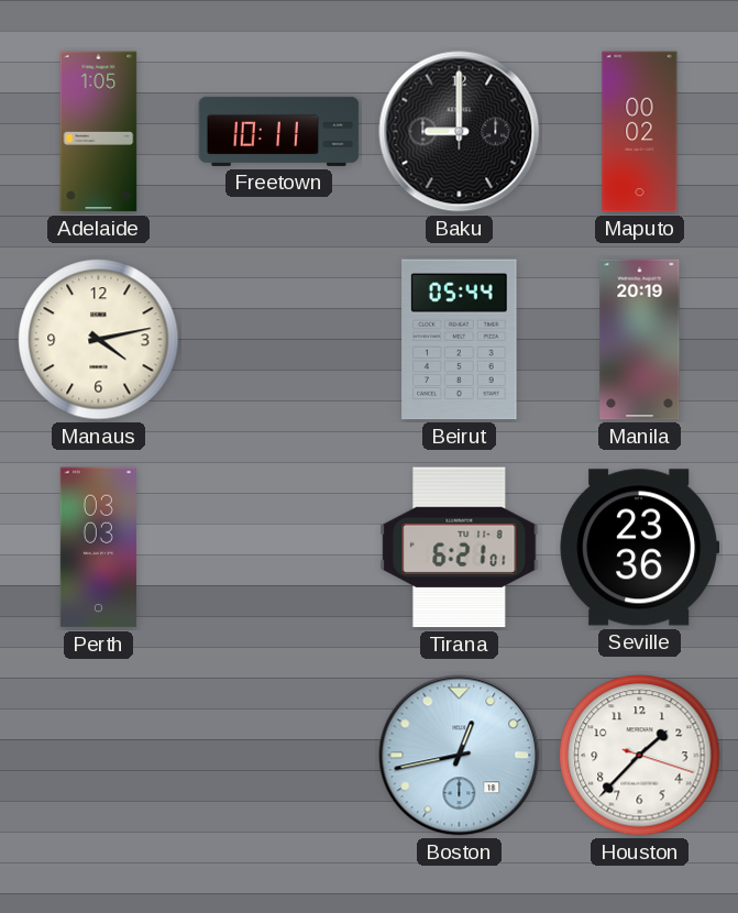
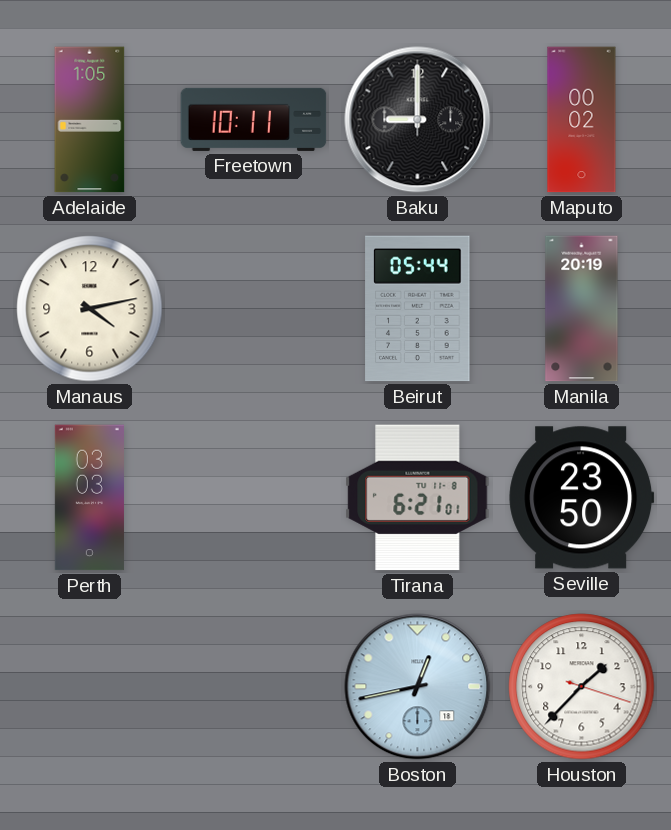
Seville: 23:36 -> 23:50 (582, 498)
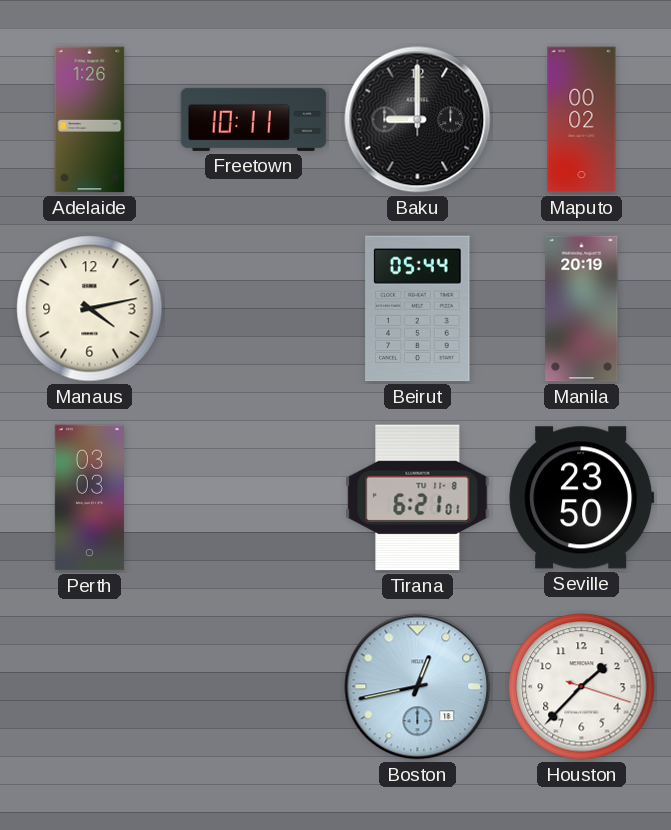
Adelaide: 1:05 -> 1:26 (90, 120)
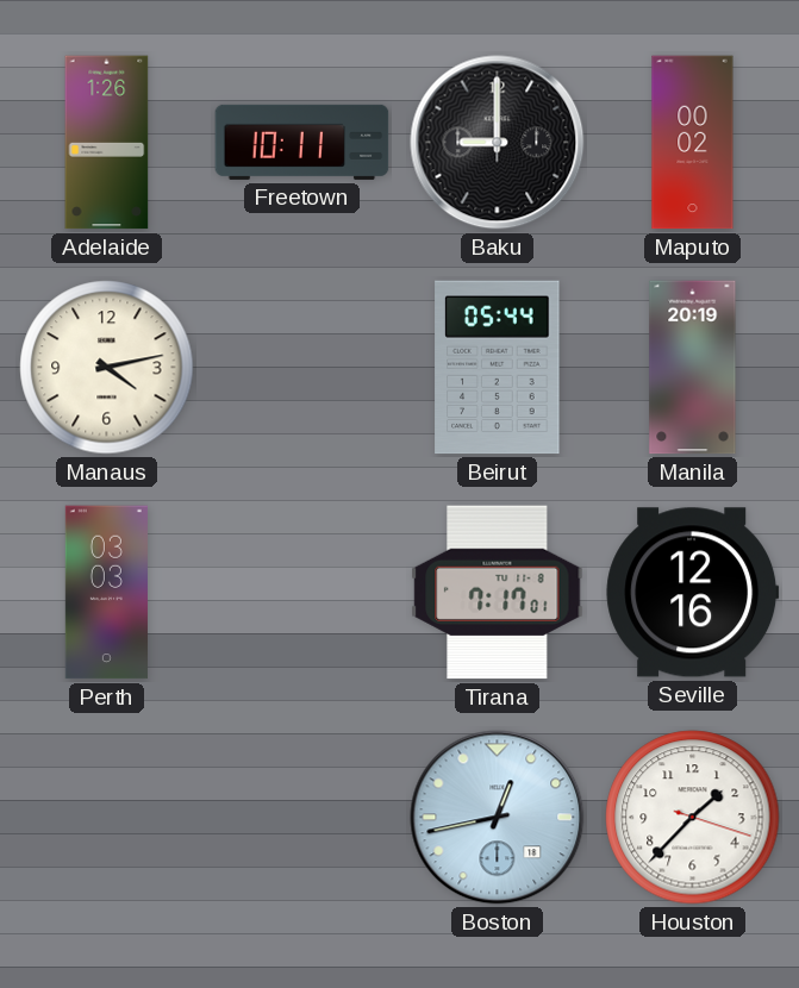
Tirana: 6:21 -> 7:17 (498, 593)
Seville: 23:50 -> 12:16 (693, 593)
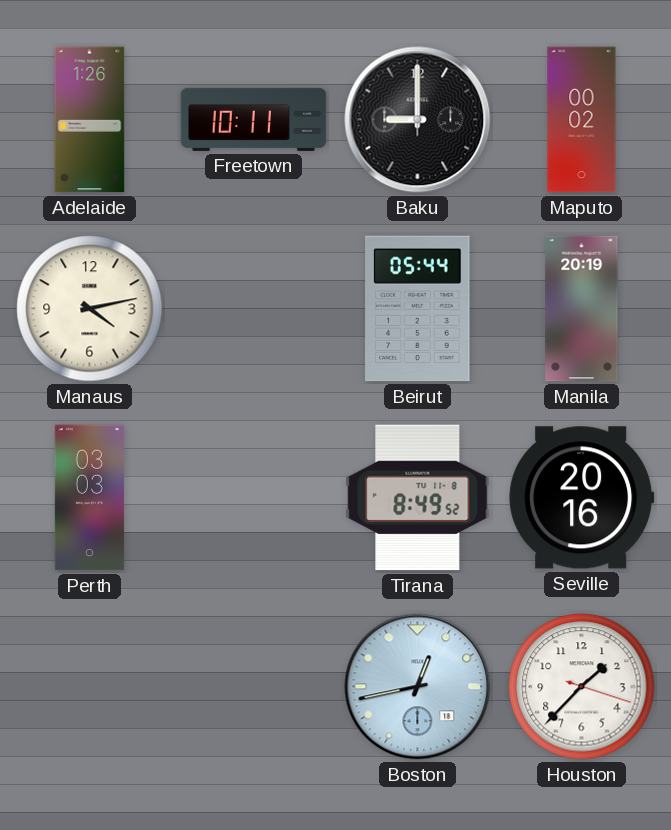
Tirana: 7:17 -> 8:49 (418, 498)
Seville: 12:16 -> 20:16 (582, 498)
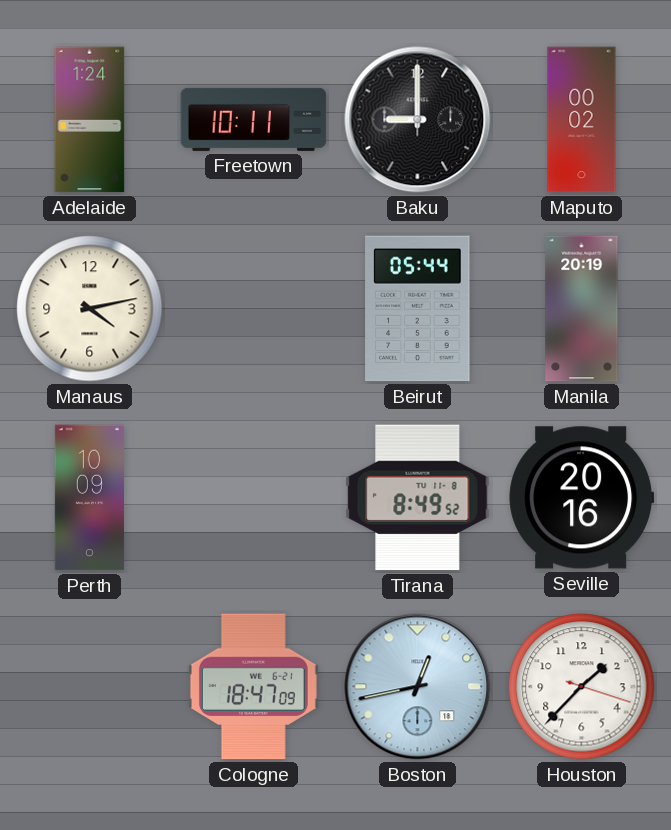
Adelaide: 1:26 -> 1:24 (90, 120)
Perth: 03:03 -> 10:09 (89, 498)
Cologne: none -> 18:47 (253, 687)
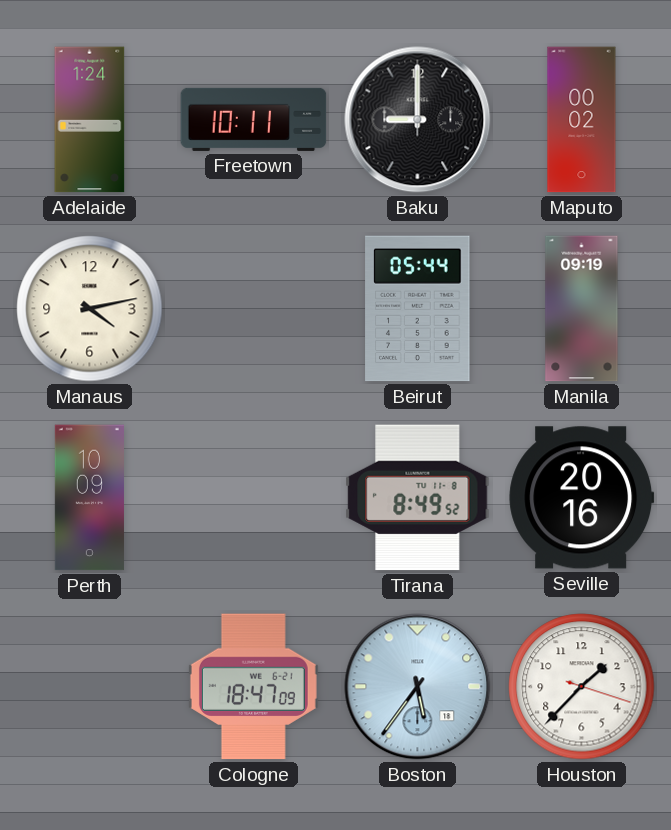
Manila: 20:19 -> 09:19 (582, 309)
Boston: 12:43 -> 5:36 (418, 687)
